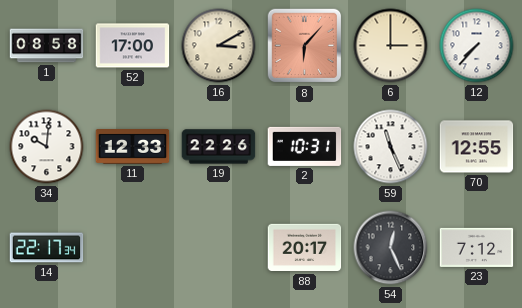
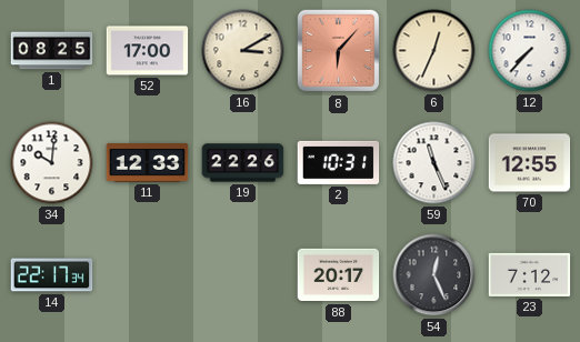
1: 08:58 -> 08:25 (52, 51)
6: 3:00 -> 12:34 (434, 51)
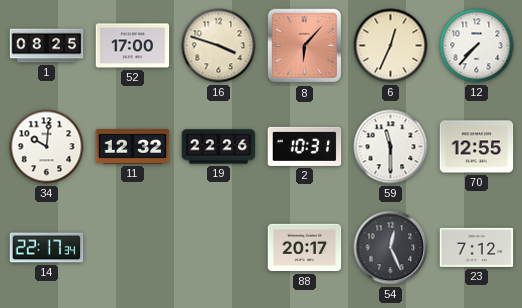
16: 3:10 -> 3:48 (219, 46)
11: 12:33 -> 12:32 (133, 147)
59: 11:26 -> 11:30 (391, 147)
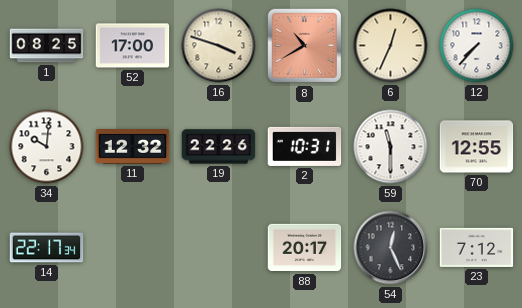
8: 6:07 -> 10:40 (305, 46)
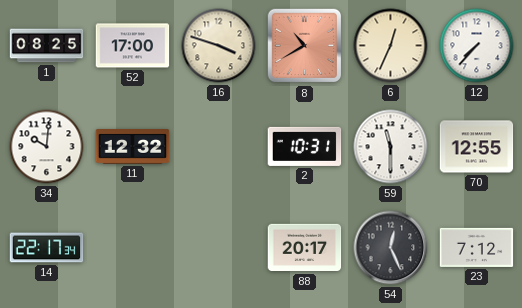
19: 22:26 -> none (219, 147)
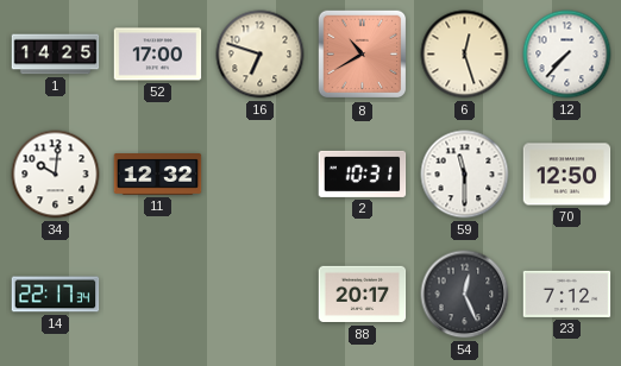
1: 08:25 -> 14:25 (56, 55)
16: 3:48 -> 6:48 (261, 55)
6: 12:34 -> 12:27 (465, 55)
70: 12:55 -> 12:50 (567, 175)
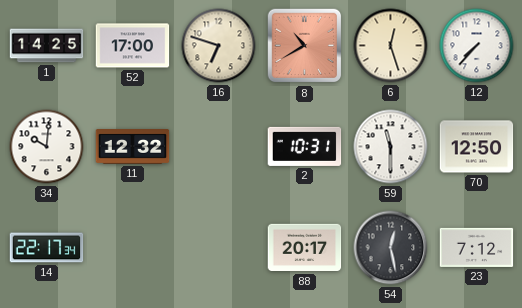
54: 12:26 -> 12:28 (391, 248)
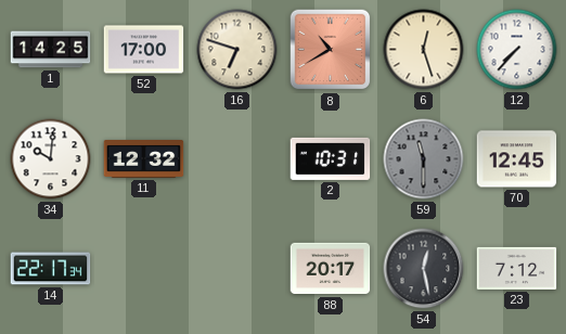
59 dial: white -> grey (424, 159)
70: 12:50 -> 12:45 (517, 159)
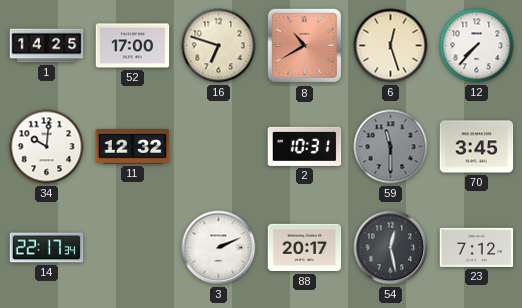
70: 12:45 -> 3:45 (477, 147)
3: none -> 2:11 (219, 248)
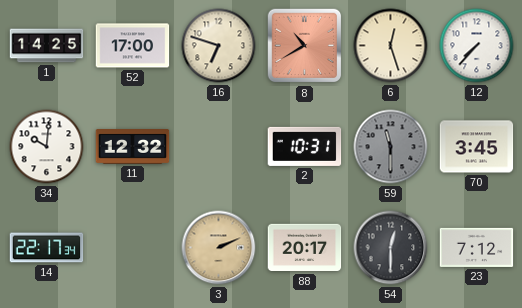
3 dial: white -> champagne (219, 248)
54: 12:28 -> 12:30 (391, 248)
